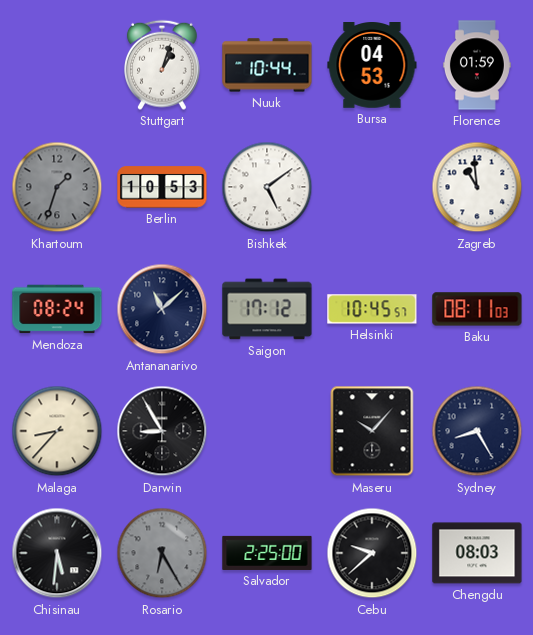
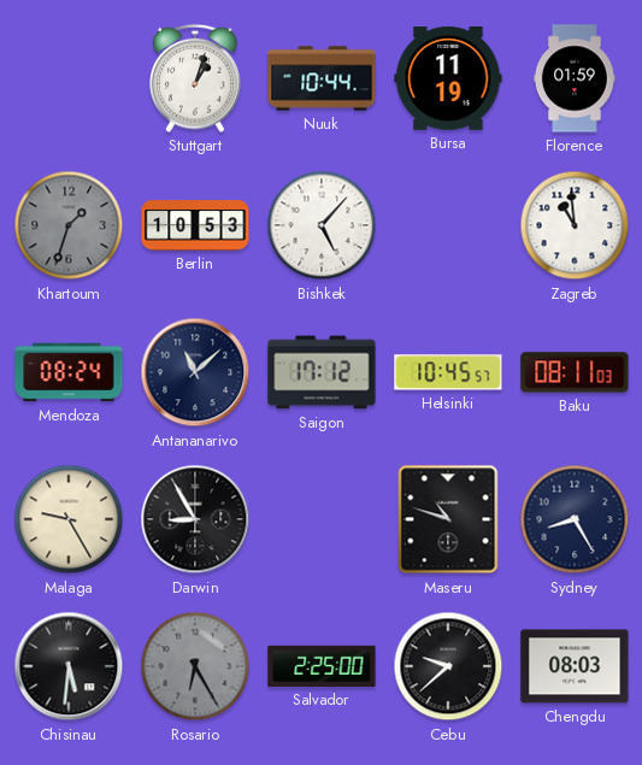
Bursa: 04:53 -> 11:19 (448, 80)
Bishkek: 5:09 -> 5:07 (322, 225)
Malaga: 8:37 -> 9:25 (69, 519)
Maseru: 10:07 -> 10:48 (448, 519)
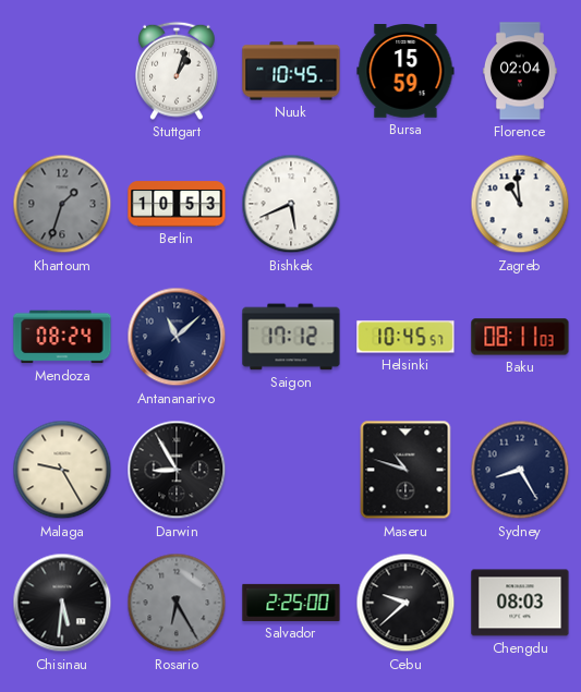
Nuuk: 10:44 -> 10:45 (291, 71)
Bursa: 11:19 -> 15:59 (406, 72)
Florence: 01:59 -> 02:04 (520, 71)
Bishkek: 5:07 -> 5:41 (291, 204)
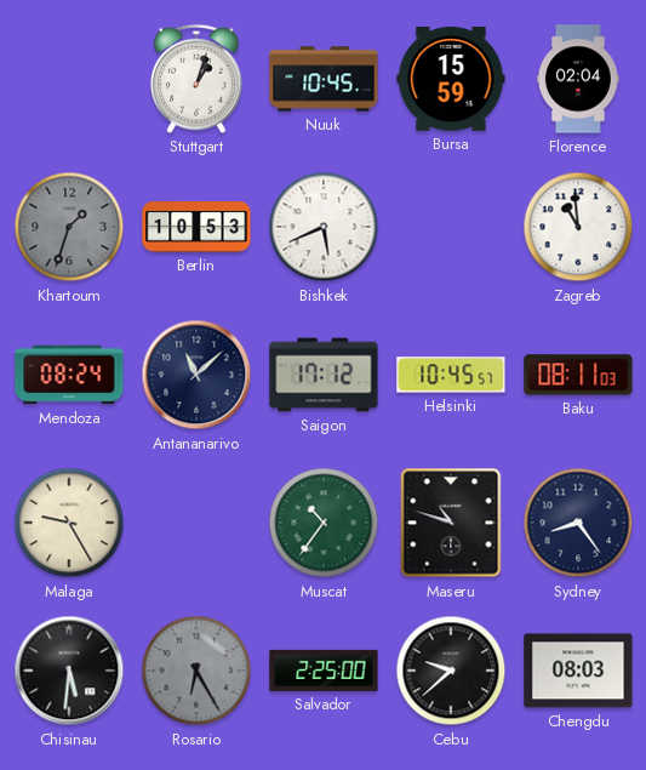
Darwin: 8:55 -> none (177, 470)
Muscat: none -> 10:36 (324, 523)
Sydney: 8:25 -> 8:24 (578, 523)
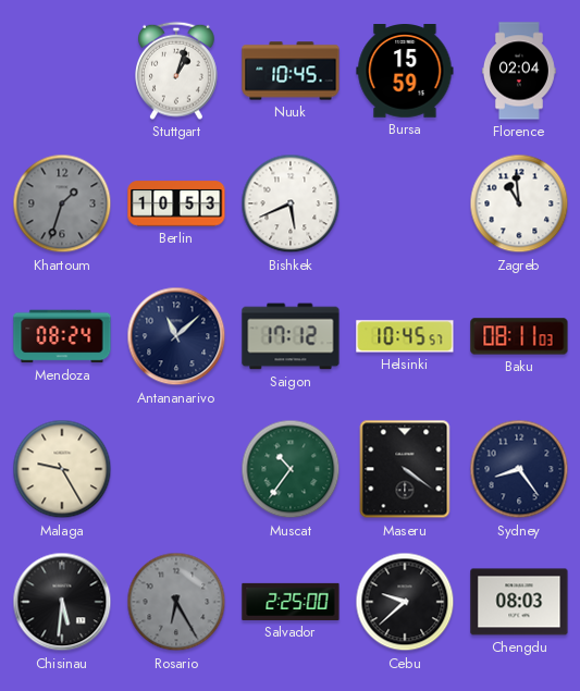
Maseru: 10:48 -> 4:21 (405, 469)
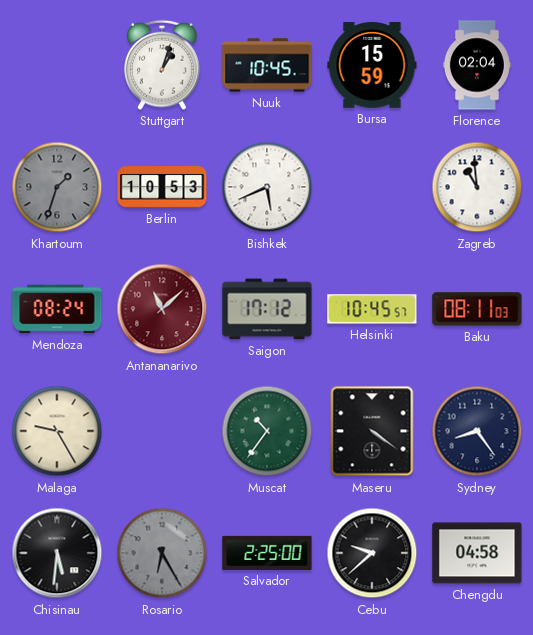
Antananarivo dial: navy -> burgundy (162, 309)
Chengdu: 08:03 -> 04:58 (477, 553)
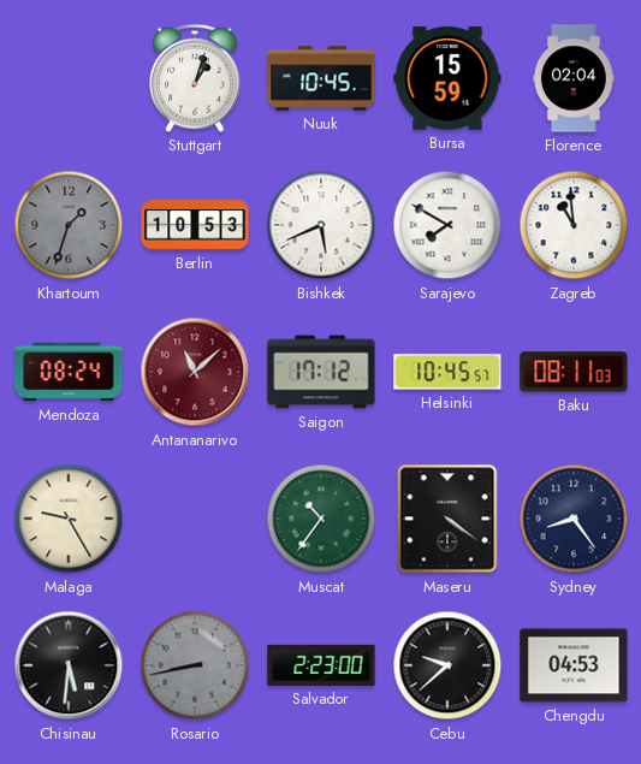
Sarajevo: none -> 7:50 (447, 225)
Rosario: 6:25 -> 8:43 (195, 665)
Salvador: 2:25 -> 2:23 (321, 665)
Chengdu: 04:58 -> 04:53 (574, 665)
